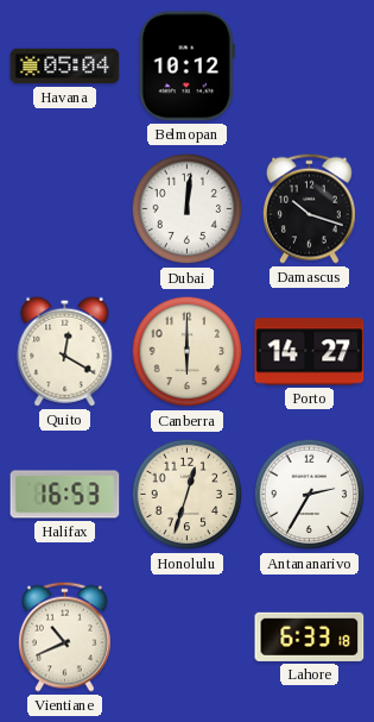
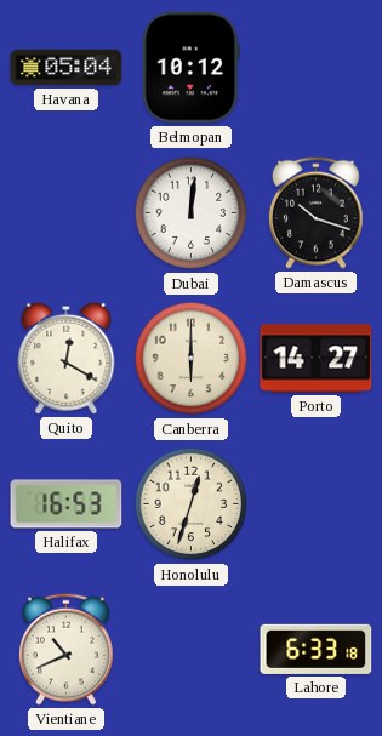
Antananarivo: 2:35 -> none (310, 495)
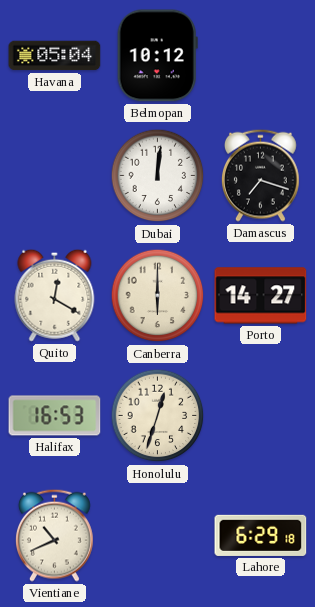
Damascus: 10:18 -> 7:18 (260, 175)
Lahore: 6:33 -> 6:29 (261, 535)
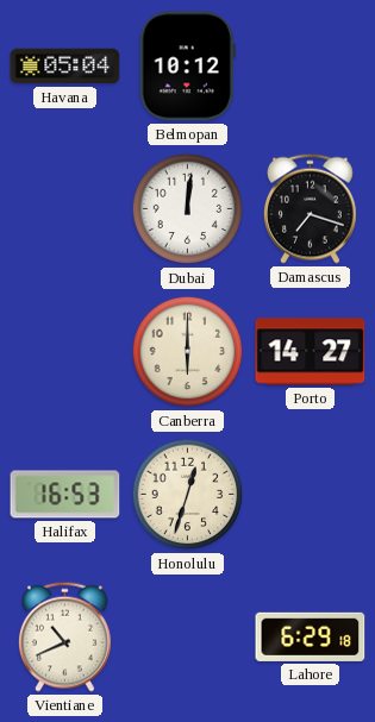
Quito: 12:20 -> none (55, 295)
